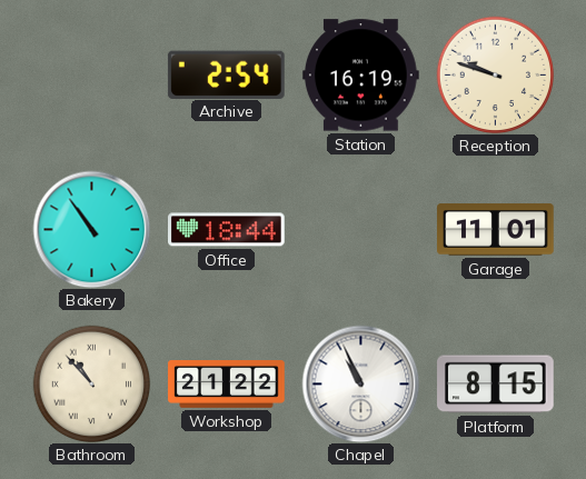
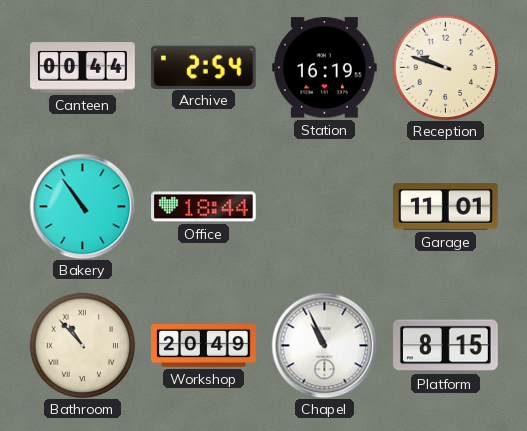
Canteen: none -> 00:44 (83, 68)
Workshop: 21:22 -> 20:49 (204, 346)
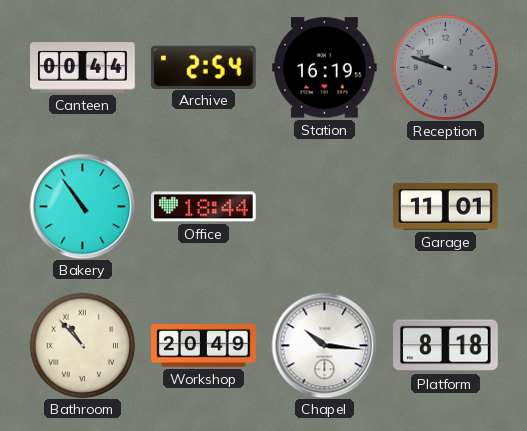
Reception dial: cream -> grey (445, 67)
Chapel: 10:56 -> 10:16 (324, 345)
Platform: 8:15 -> 8:18 (446, 346)
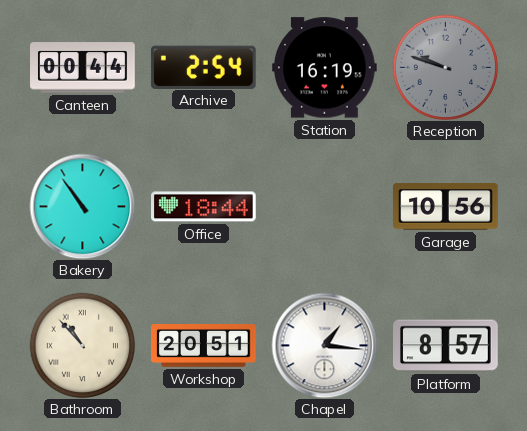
Garage: 11:01 -> 10:56 (446, 207)
Workshop: 20:49 -> 20:51 (204, 346)
Chapel: 10:16 -> 1:16 (324, 345)
Platform: 8:18 -> 8:57 (446, 346)
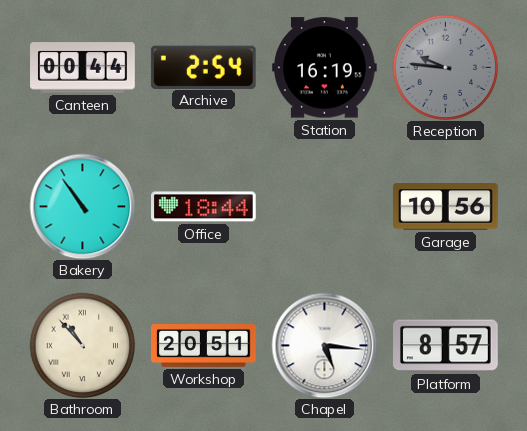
Reception: 9:48 -> 9:46 (445, 67)
Chapel: 1:16 -> 5:16 (324, 345)
